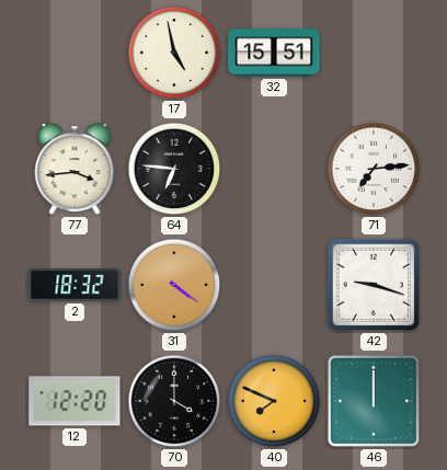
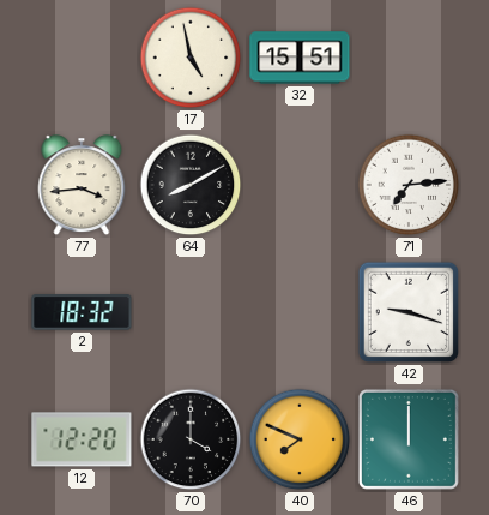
64: 6:46 -> 8:10 (191, 185)
31: 4:21 -> none (174, 285)
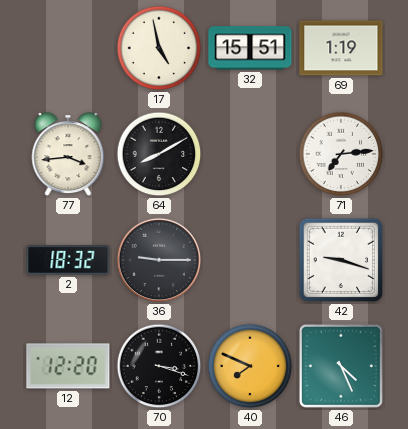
69: none -> 1:19 (341, 48)
36: none -> 9:15 (159, 260)
70: 4:00 -> 3:18 (159, 366)
46: 12:00 -> 4:26 (341, 366)
